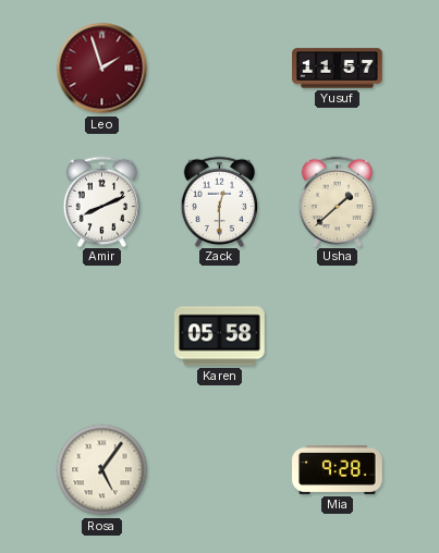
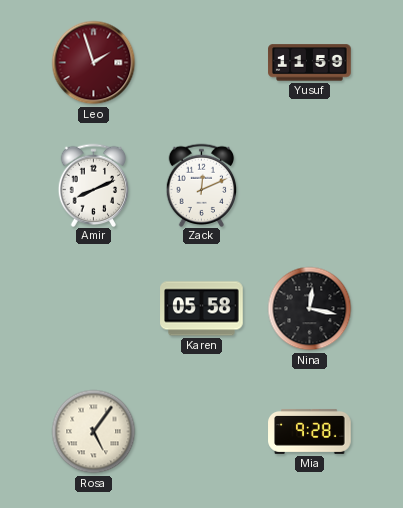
Yusuf: 11:57 -> 11:59 (310, 63)
Zack: 12:30 -> 12:11 (202, 185)
Usha: 1:38 -> none (338, 201)
Nina: none -> 12:17 (310, 309)
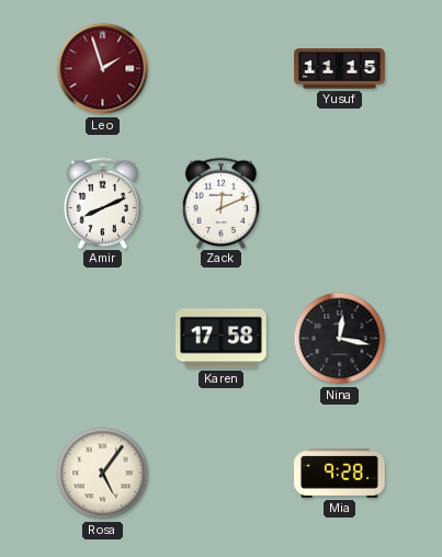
Yusuf: 11:59 -> 11:15 (340, 69)
Karen: 05:58 -> 17:58 (222, 339)
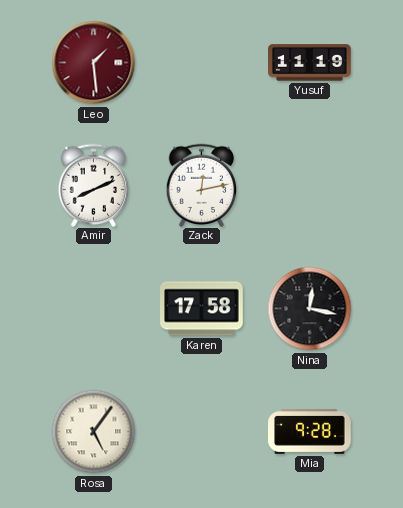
Leo: 1:57 -> 1:29 (94, 63)
Yusuf: 11:15 -> 11:19 (310, 63)
Zack: 12:11 -> 12:13 (202, 185)
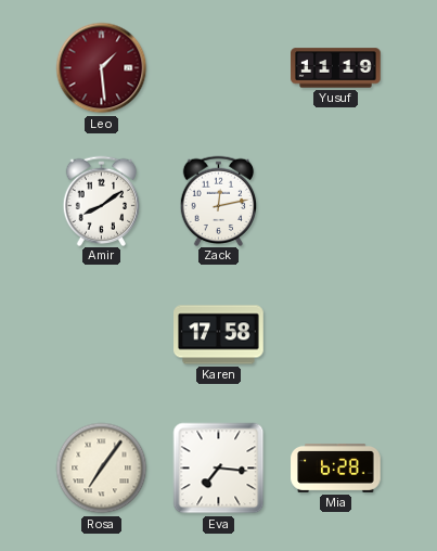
Amir: 8:11 -> 8:09 (102, 201)
Nina: 12:17 -> none (310, 309)
Rosa: 5:06 -> 7:06 (102, 469)
Eva: none -> 7:16 (219, 469)
Mia: 9:28 -> 6:28 (336, 467)
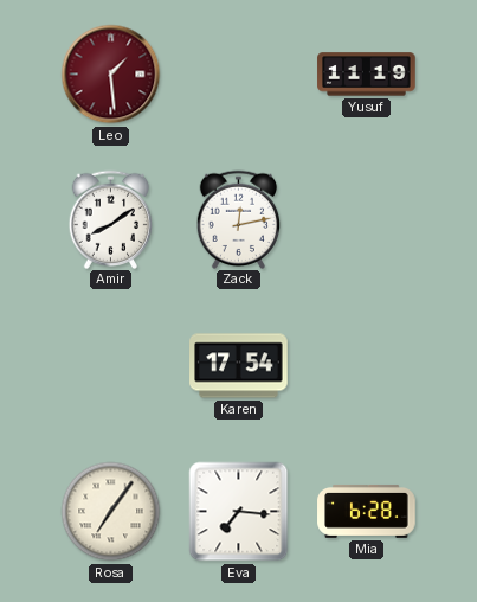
Karen: 17:58 -> 17:54 (239, 366)
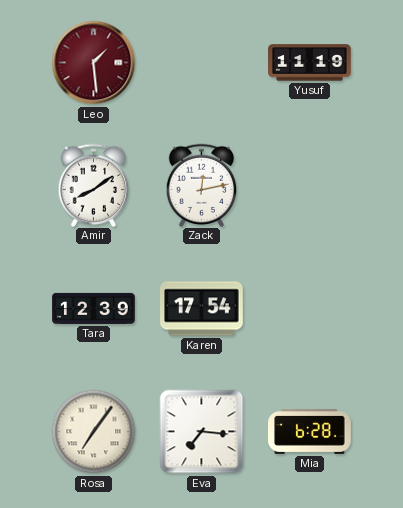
Tara: none -> 12:39 (94, 308)
